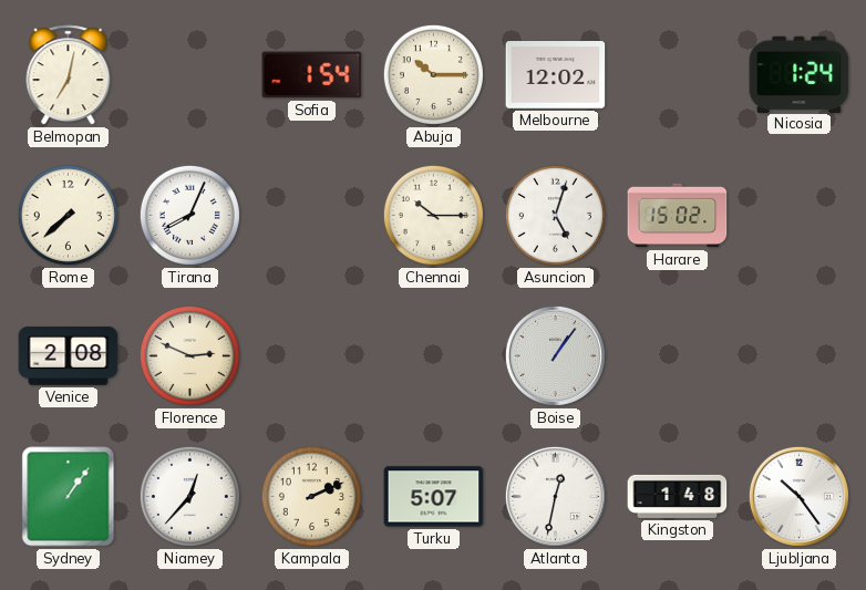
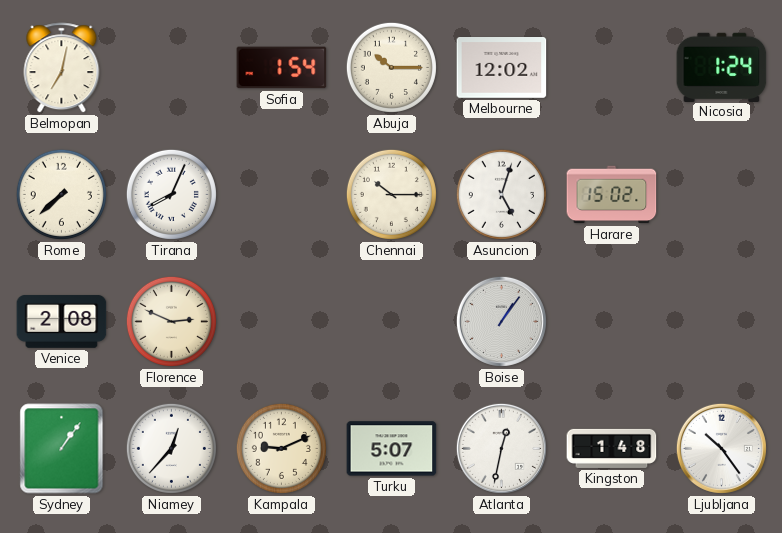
Kampala: 2:11 -> 9:11 (281, 448)
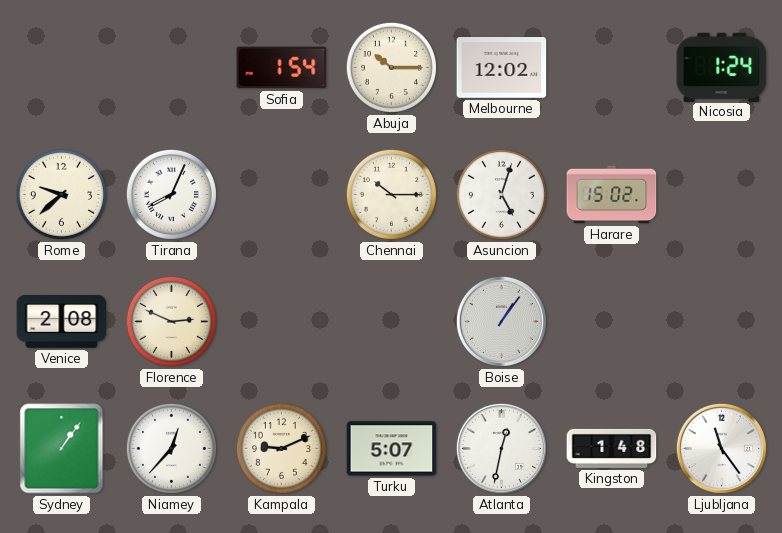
Belmopan: 7:02 -> none (62, 68)
Rome: 7:38 -> 9:38 (61, 194)
Ljubljana: 10:24 -> 11:24 (721, 448)
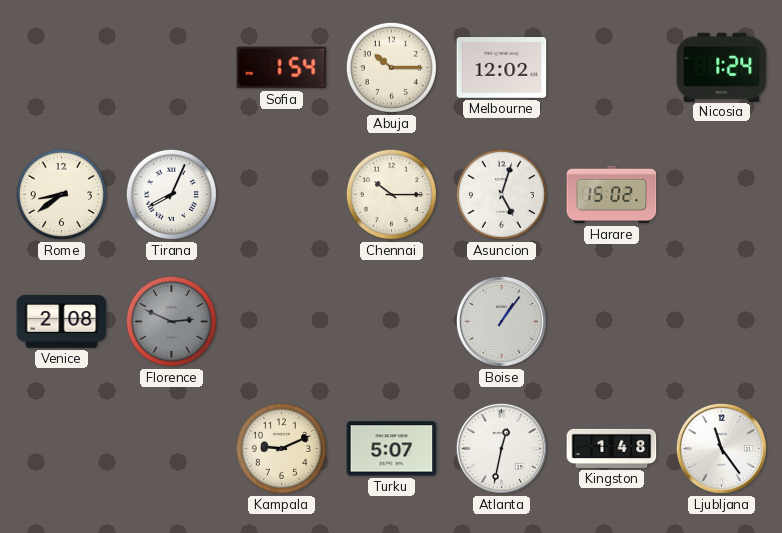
Rome: 9:38 -> 8:39 (61, 194)
Florence dial: cream -> grey (171, 321)
Sydney: 1:06 -> none (62, 449)
Niamey: 12:37 -> none (171, 448)
